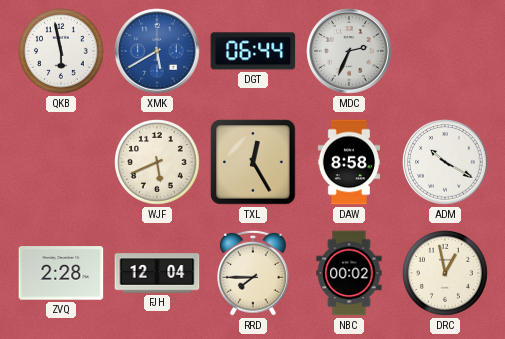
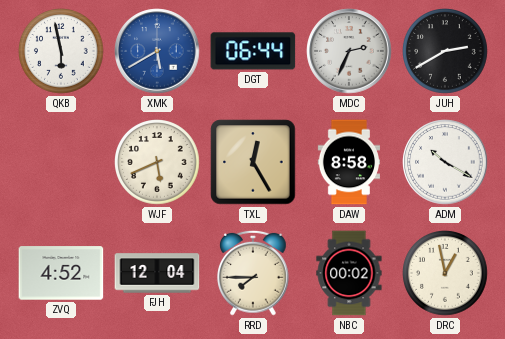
JUH: none -> 2:40 (445, 51)
ZVQ: 2:28 -> 4:52 (61, 273)
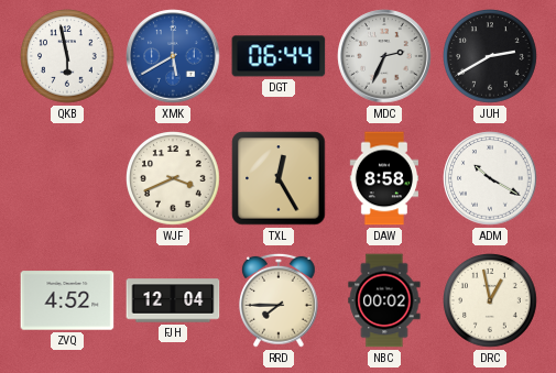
WJF: 5:41 -> 3:41 (173, 178)
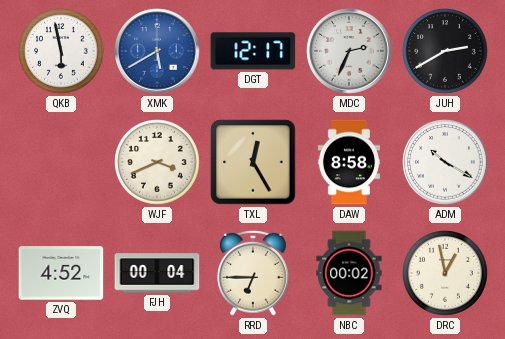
DGT: 06:44 -> 12:17 (253, 51)
FJH: 12:04 -> 00:04 (157, 273)
RRD: 7:45 -> 6:45 (254, 273)
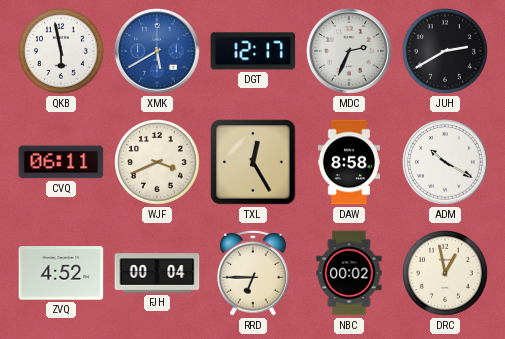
CVQ: none -> 06:11 (61, 162)
